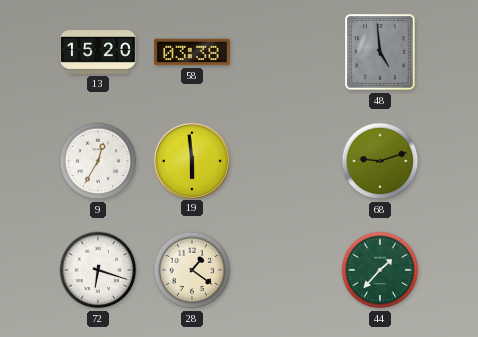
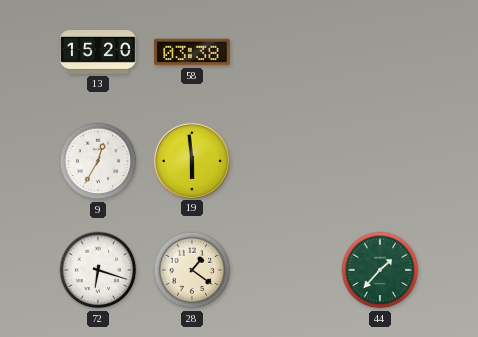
48: 4:59 -> none (380, 52)
68: 9:12 -> none (380, 161)
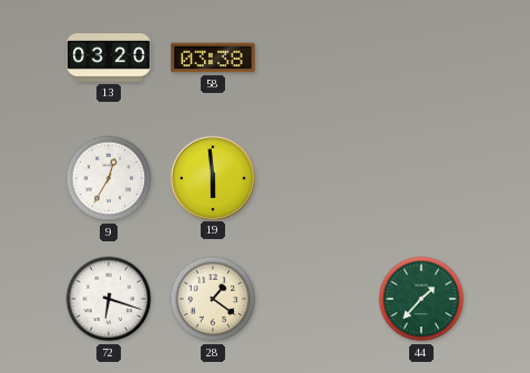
13: 15:20 -> 03:20 (109, 59)
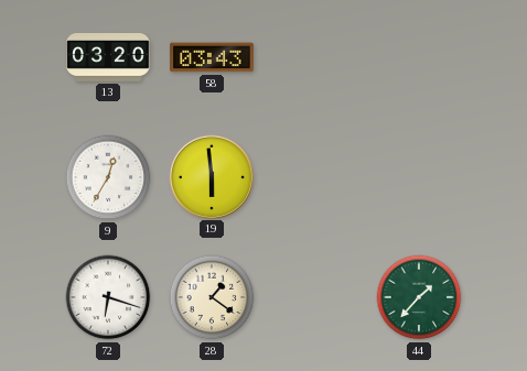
58: 03:38 -> 03:43 (212, 57)
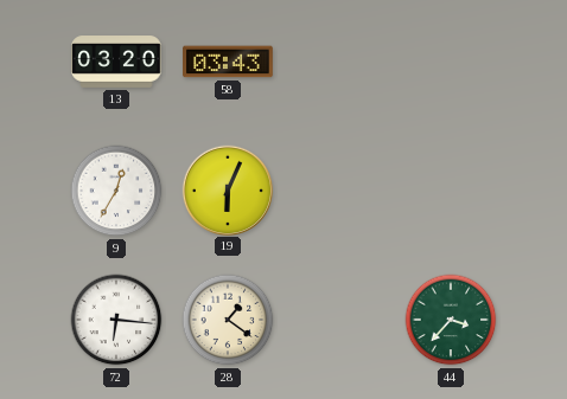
19: 5:59 -> 6:04 (227, 189)
72: 6:18 -> 6:16 (116, 320)
44: 1:37 -> 3:37 (451, 320)
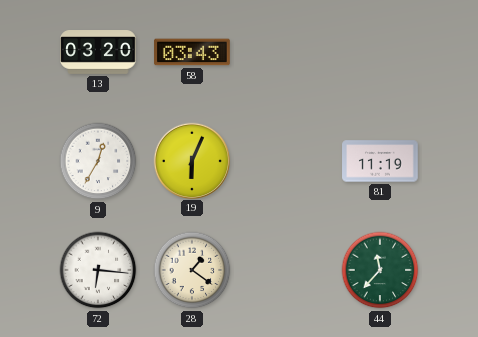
81: none -> 11:19 (380, 161)
44: 3:37 -> 11:37 (380, 270)
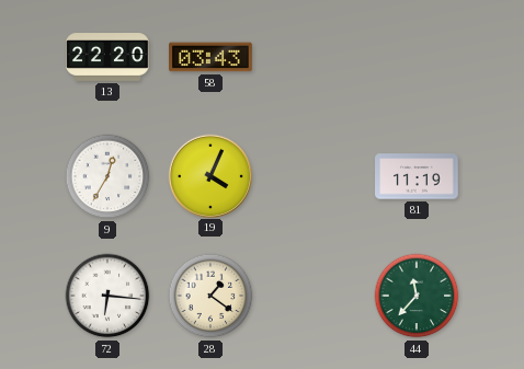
13: 03:20 -> 22:20 (107, 58)
19: 6:04 -> 4:04 (209, 175)
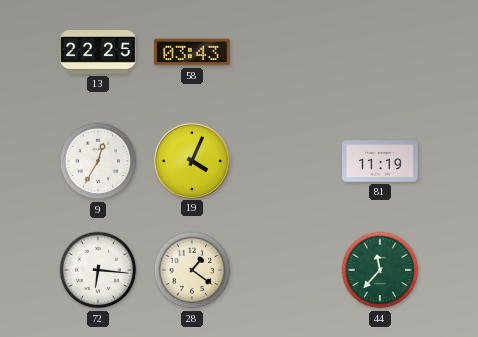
13: 22:20 -> 22:25 (98, 53)
